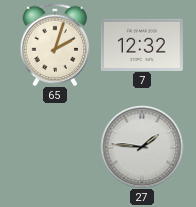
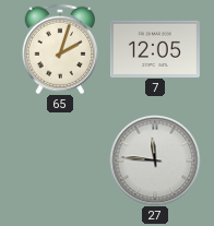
7: 12:32 -> 12:05 (155, 48)
27: 1:46 -> 11:46 (155, 160)
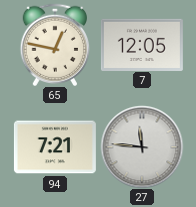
65: 2:03 -> 12:47 (55, 44)
94: none -> 7:21 (55, 147)
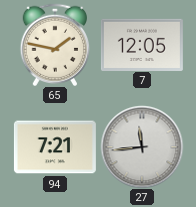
65: 12:47 -> 1:47 (55, 44)
27: 11:46 -> 11:44 (142, 147)
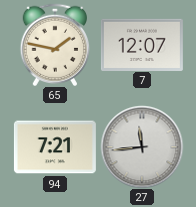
7: 12:05 -> 12:07 (142, 44)
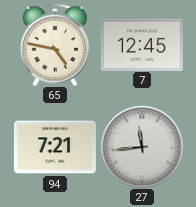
65: 1:47 -> 4:47 (55, 44)
7: 12:07 -> 12:45 (142, 44)
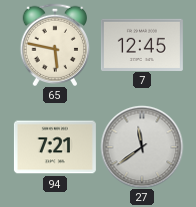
65: 4:47 -> 5:47 (55, 44)
27: 11:44 -> 11:39 (142, 147)
